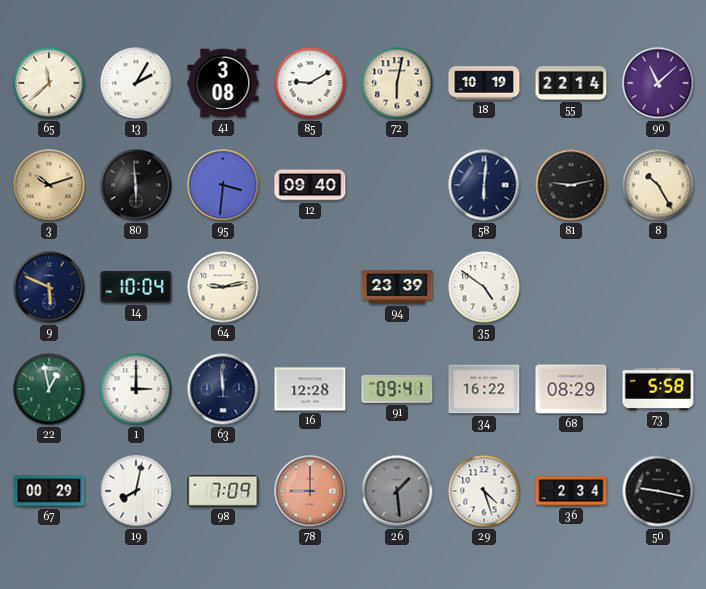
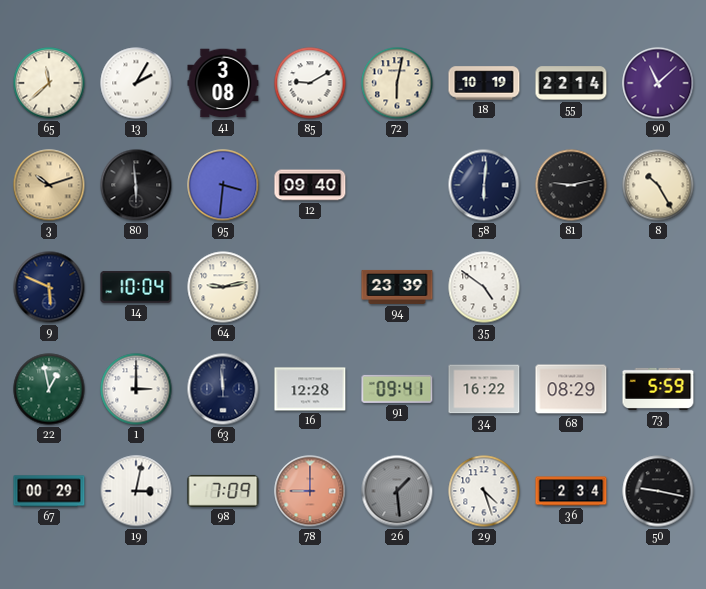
73: 5:58 -> 5:59 (658, 389)
19: 8:02 -> 3:02 (136, 491)
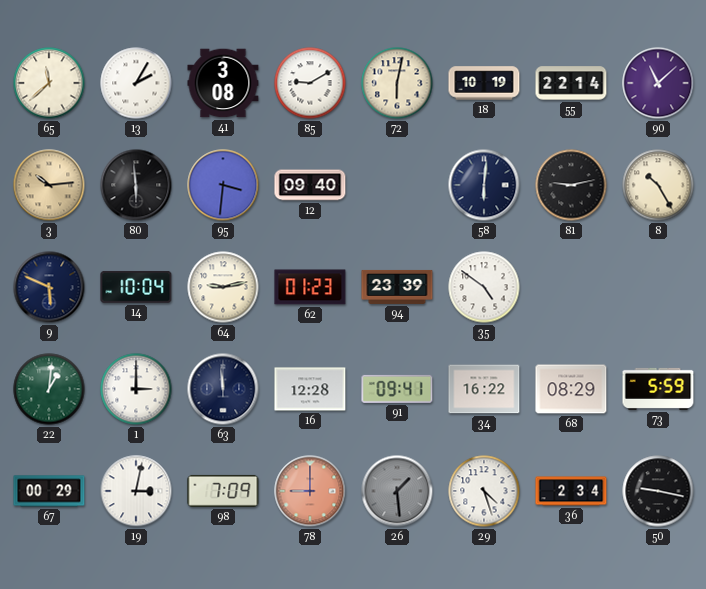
3: 10:12 -> 10:14 (49, 185)
62: none -> 01:23 (310, 287)
22: 12:58 -> 1:01 (49, 389)
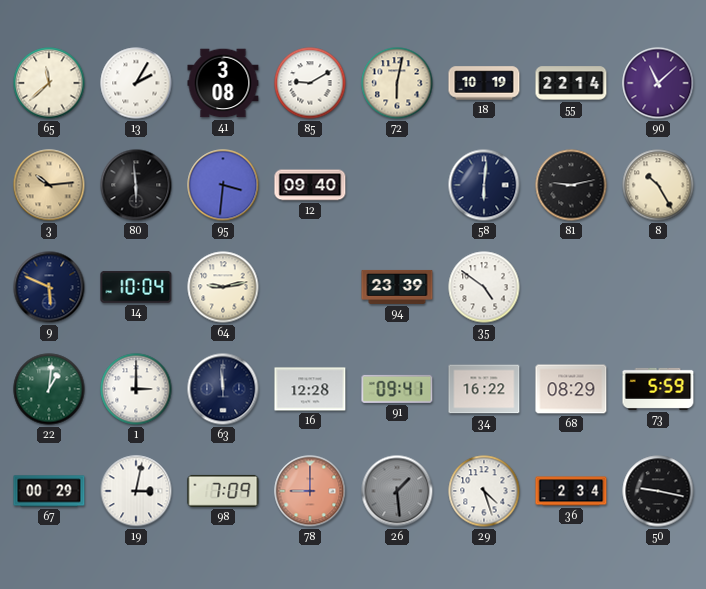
62: 01:23 -> none (310, 287)
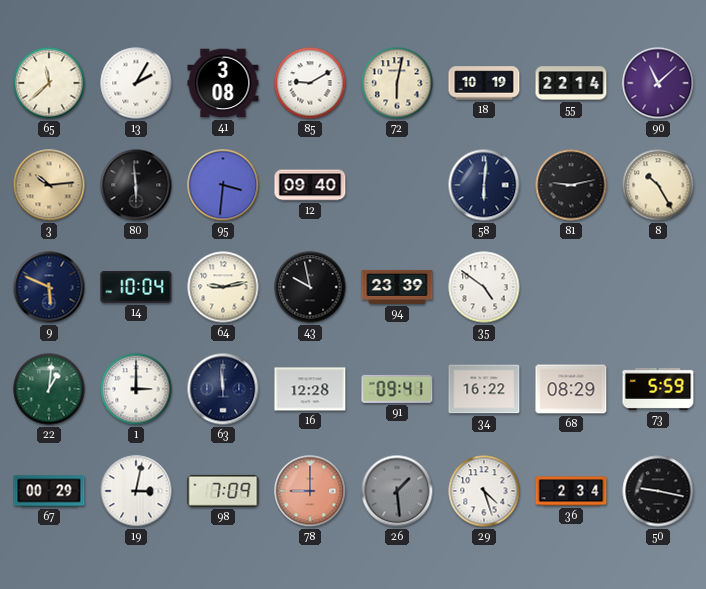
43: none -> 9:58 (310, 287)
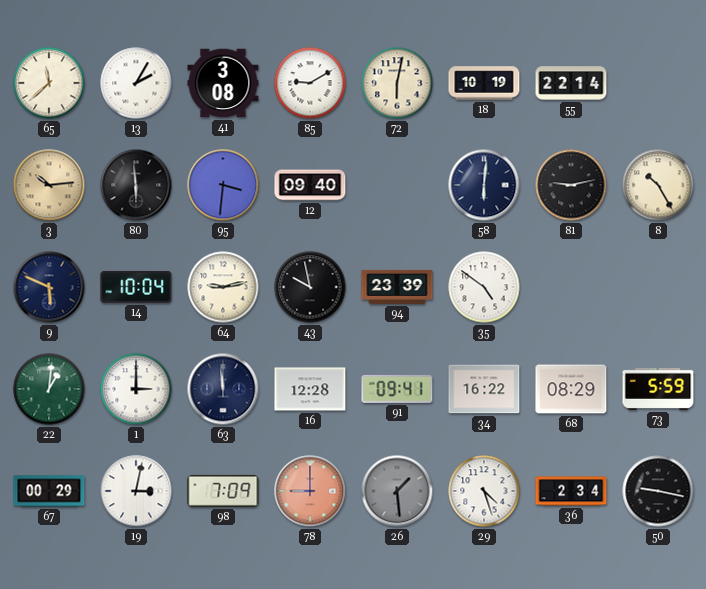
90: 11:08 -> none (658, 83)
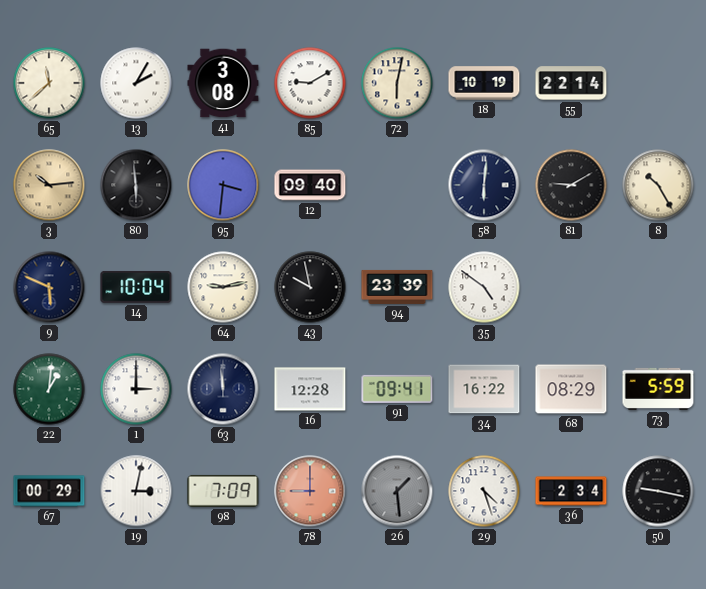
81: 9:13 -> 9:10 (571, 185)
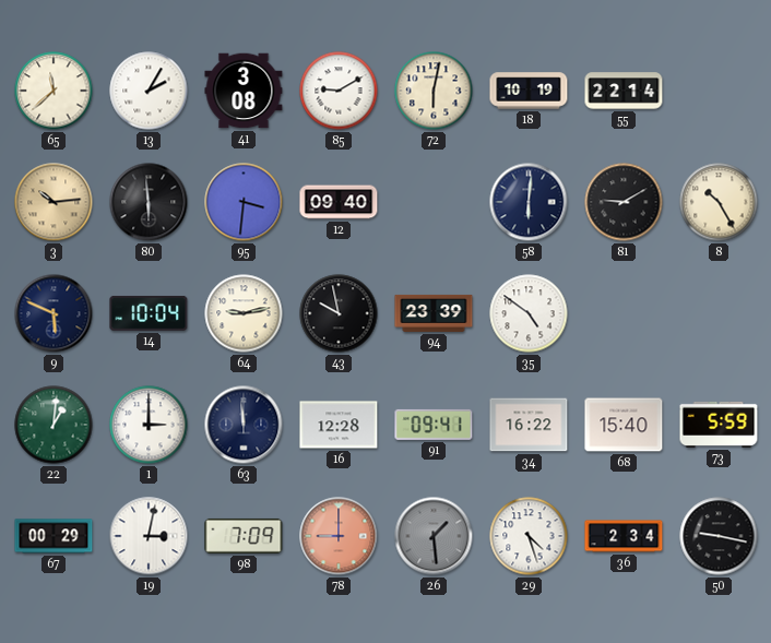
68: 08:29 -> 15:40 (624, 425)
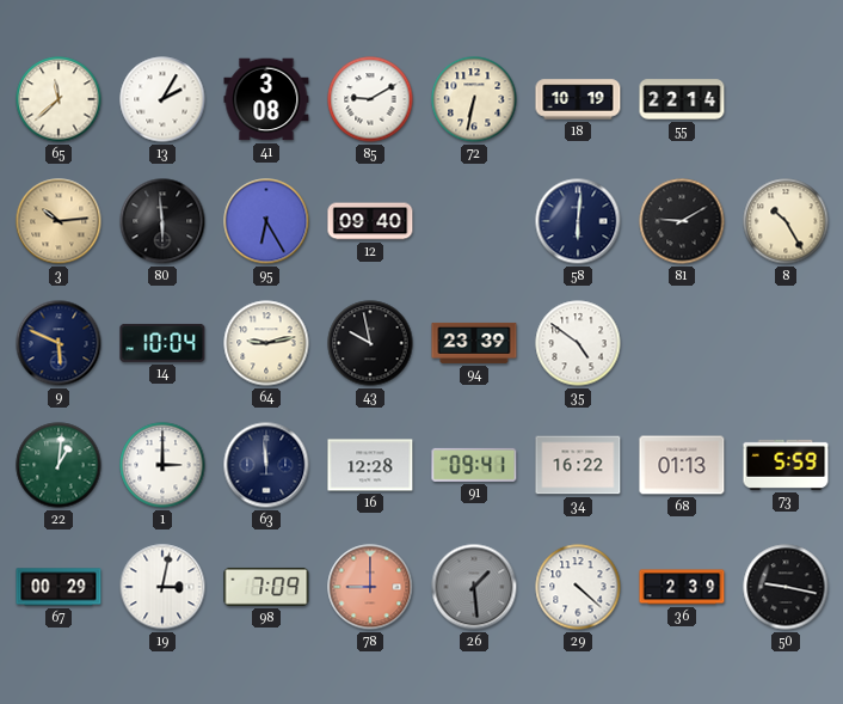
72: 6:02 -> 6:32 (474, 99)
95: 3:31 -> 6:25 (266, 221)
68: 15:40 -> 01:13 (682, 465)
29: 4:27 -> 4:22 (578, 587)
36: 2:34 -> 2:39 (682, 587)
